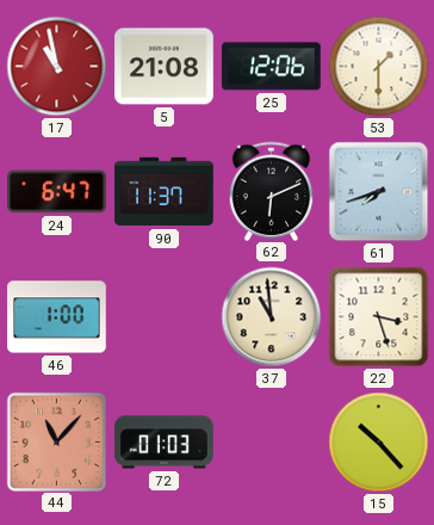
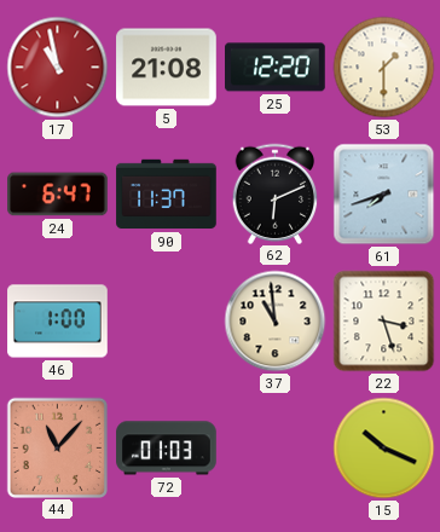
25: 12:06 -> 12:20 (276, 68)
15: 10:23 -> 10:19 (384, 449)
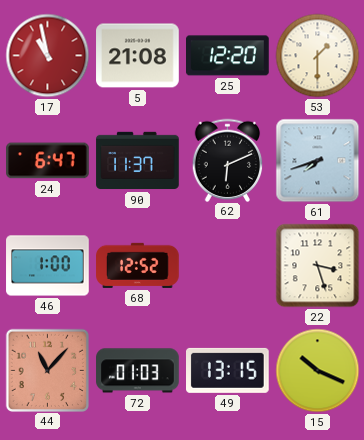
68: none -> 12:52 (138, 265)
37: 10:59 -> none (276, 322)
49: none -> 13:15 (228, 370)
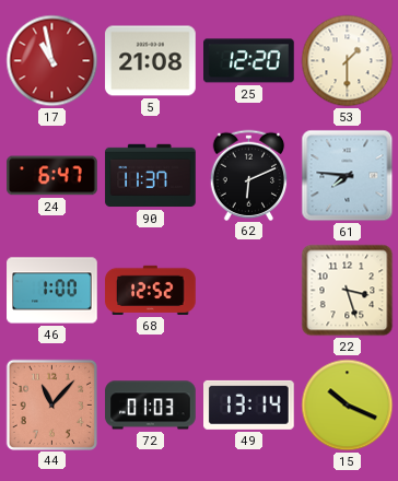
61: 7:42 -> 7:46 (348, 176)
49: 13:15 -> 13:14 (249, 404)
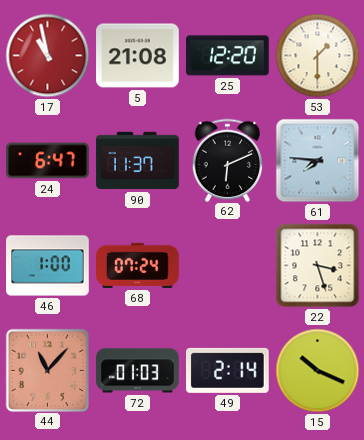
68: 12:52 -> 07:24 (138, 265)
49: 13:14 -> 2:14 (228, 370)
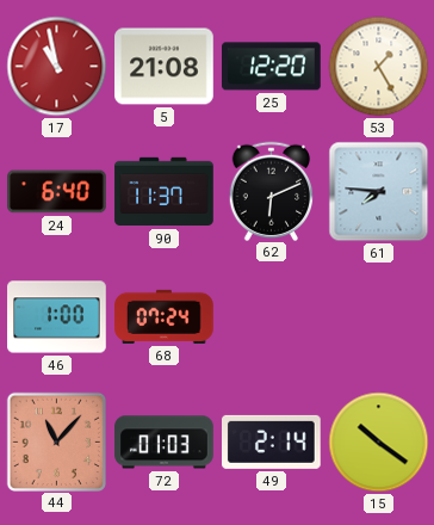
53: 1:30 -> 1:25 (379, 67)
24: 6:47 -> 6:40 (57, 192)
22: 3:27 -> none (318, 266)
15: 10:19 -> 10:21 (379, 443)
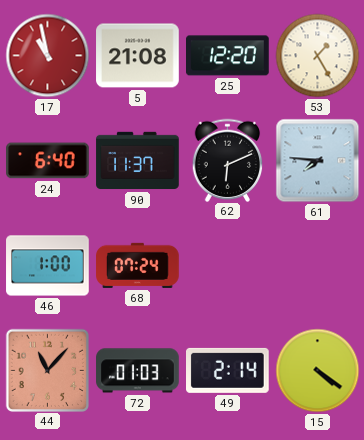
15: 10:21 -> 4:21 (318, 371)
